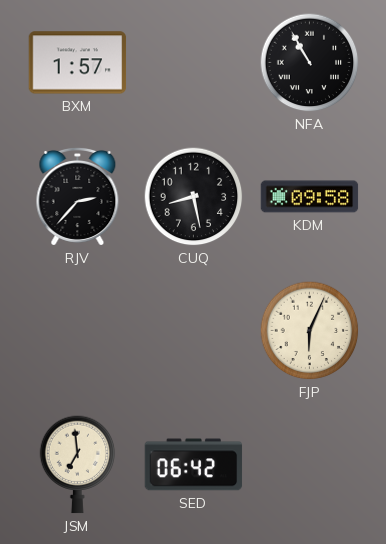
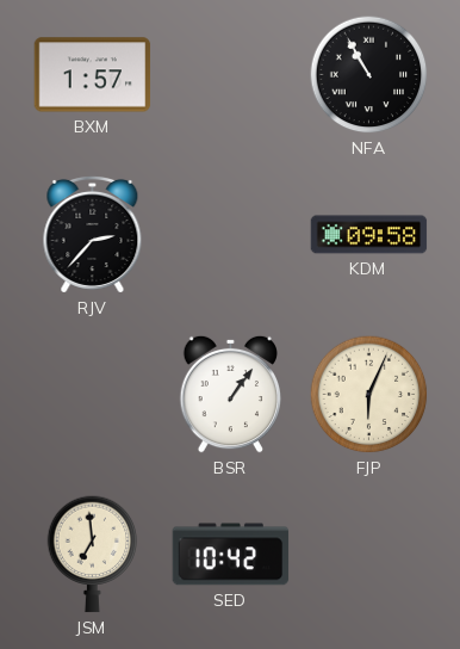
CUQ: 8:28 -> none (194, 197)
BSR: none -> 1:06 (231, 394)
SED: 06:42 -> 10:42 (231, 555)
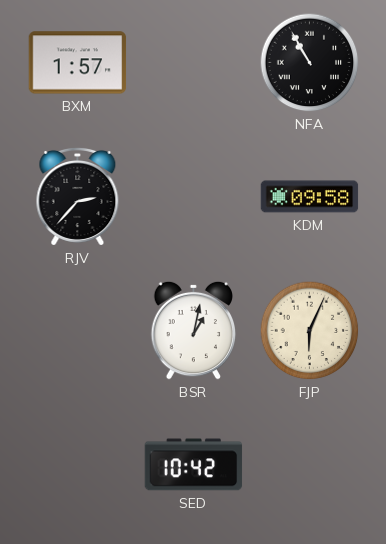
BSR: 1:06 -> 1:02 (194, 330)
JSM: 6:59 -> none (93, 555)
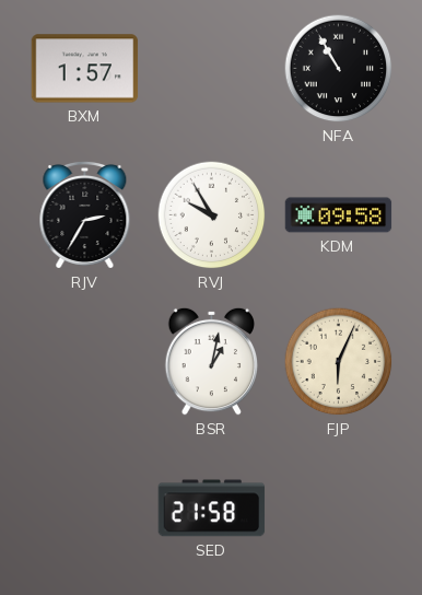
RJV: 2:37 -> 2:35 (85, 215)
RVJ: none -> 9:55 (212, 215)
SED: 10:42 -> 21:58 (212, 509)
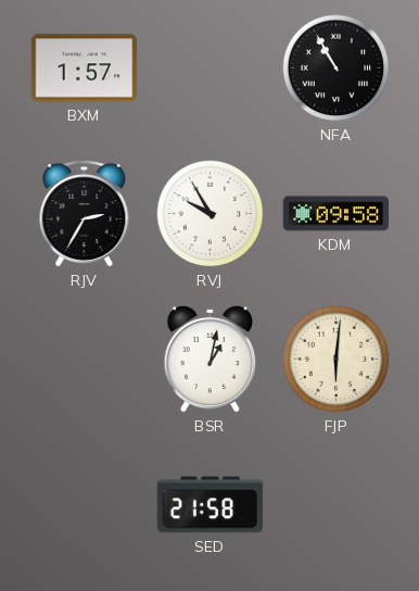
FJP: 6:04 -> 6:01 (337, 360)
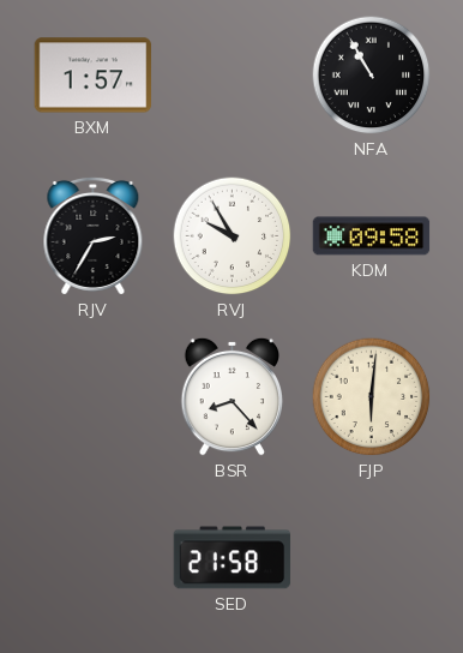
BSR: 1:02 -> 8:23 (233, 396)
